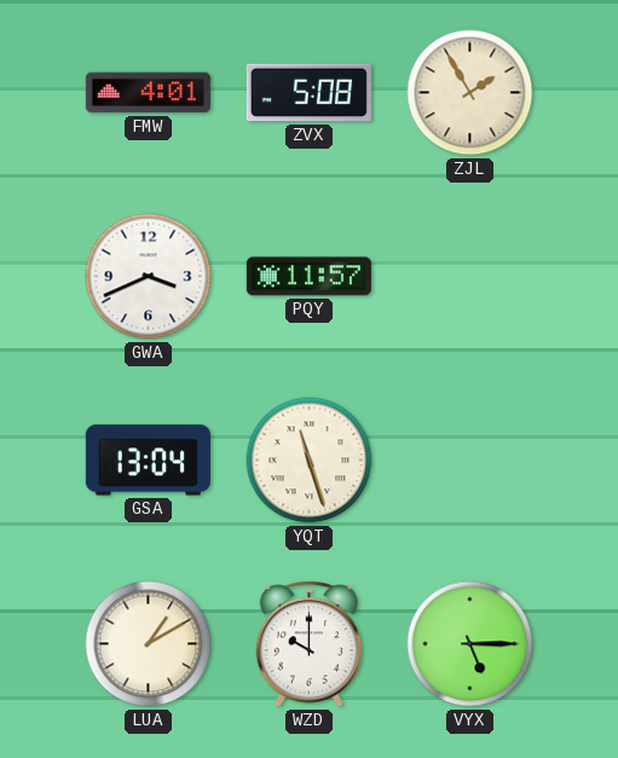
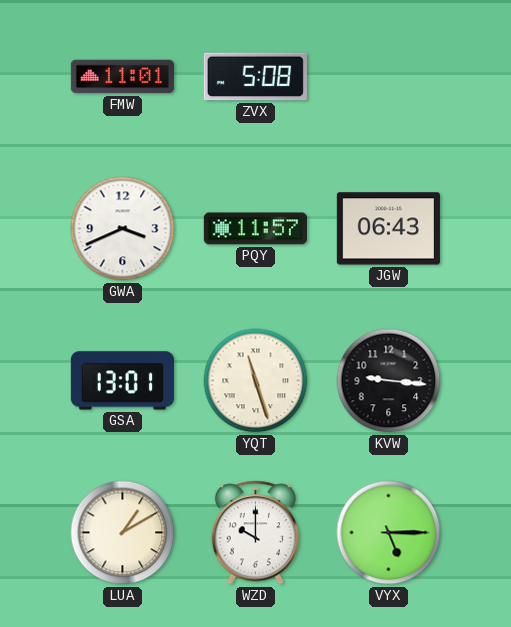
FMW: 4:01 -> 11:01 (122, 77)
ZJL: 1:55 -> none (470, 93)
JGW: none -> 06:43 (388, 229)
GSA: 13:04 -> 13:01 (122, 381)
KVW: none -> 9:16 (389, 381)
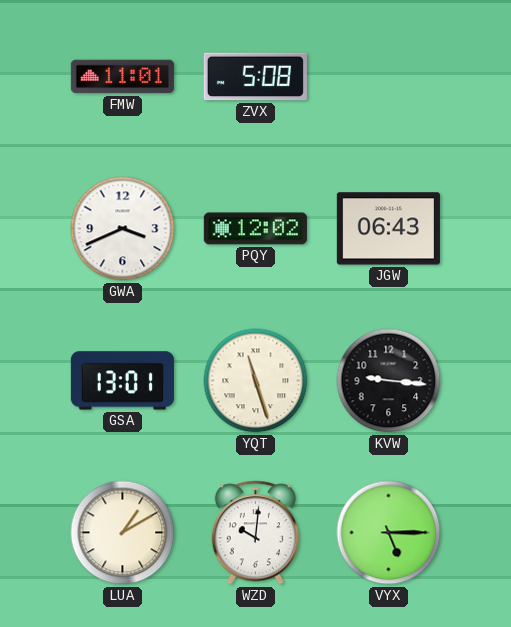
PQY: 11:57 -> 12:02 (255, 229)
WZD: 10:00 -> 10:01 (255, 533)
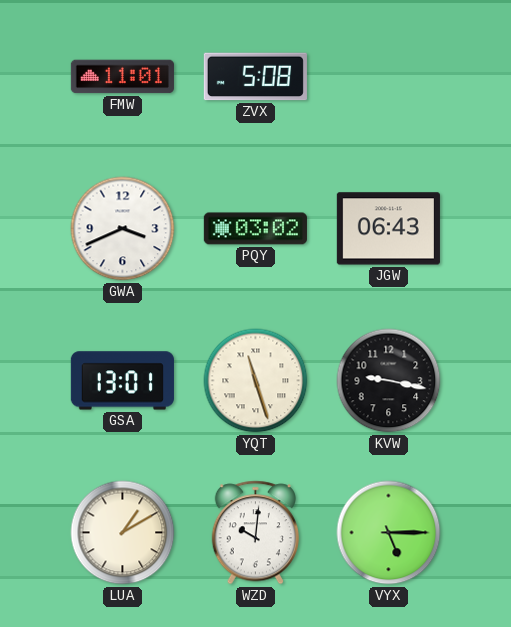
PQY: 12:02 -> 03:02 (255, 229)
KVW: 9:16 -> 9:17 (389, 381)
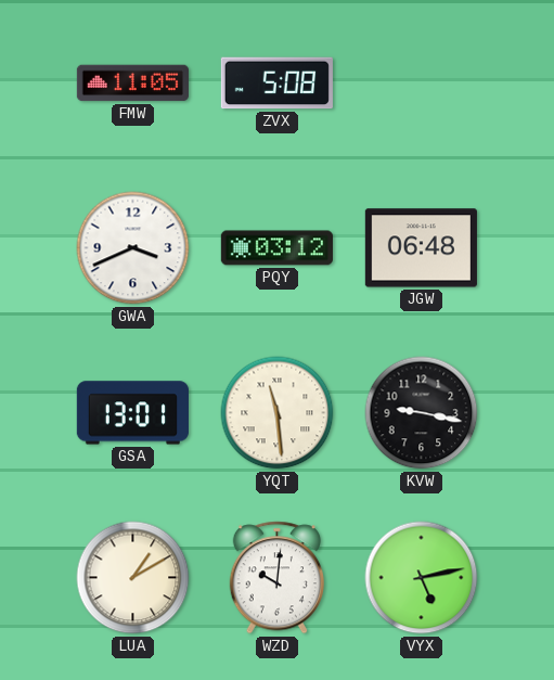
FMW: 11:01 -> 11:05 (132, 84)
PQY: 03:02 -> 03:12 (276, 248)
JGW: 06:43 -> 06:48 (421, 248)
YQT: 11:27 -> 11:29 (278, 413)
VYX: 5:15 -> 5:13 (422, 578)
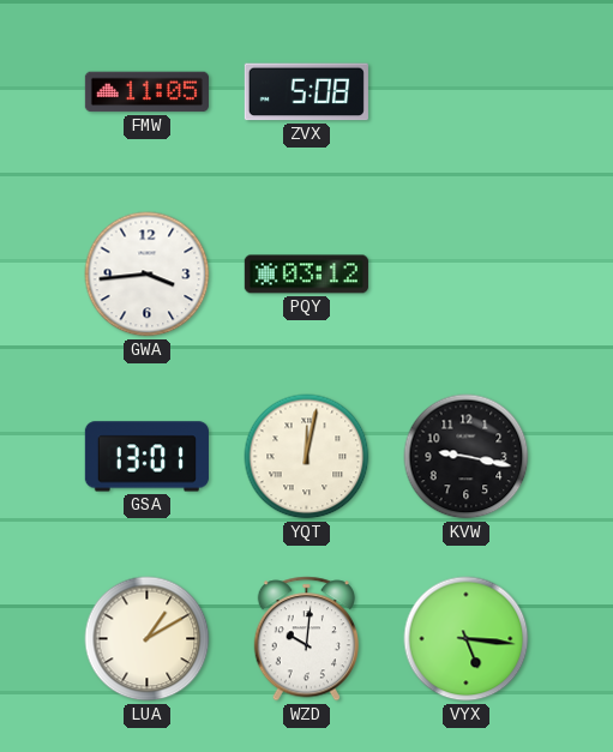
GWA: 3:41 -> 3:44 (148, 275)
JGW: 06:48 -> none (421, 248)
YQT: 11:29 -> 12:02 (307, 457)
VYX: 5:13 -> 5:16 (467, 639)
